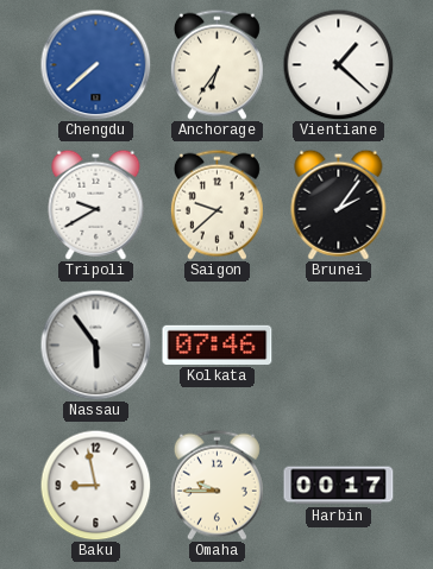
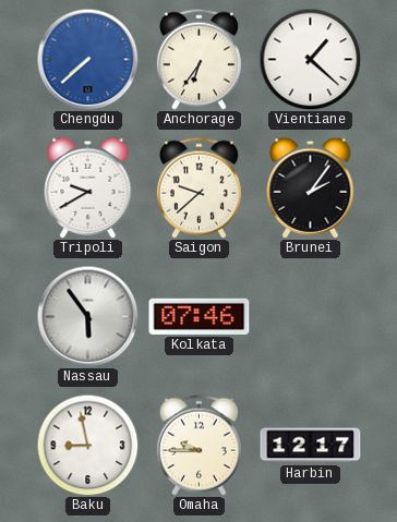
Harbin: 00:17 -> 12:17 (311, 446)
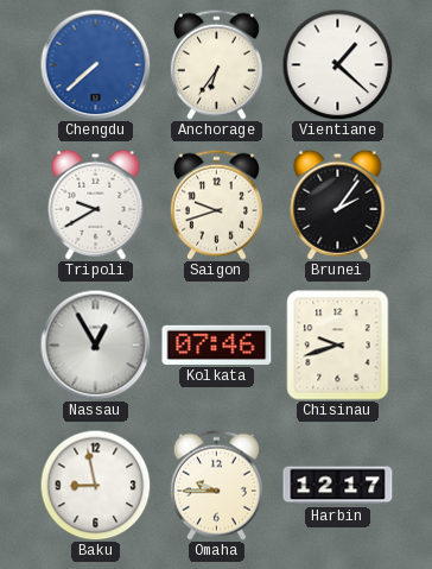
Saigon: 9:38 -> 9:42 (216, 204)
Nassau: 5:54 -> 12:55 (95, 344)
Chisinau: none -> 9:42 (338, 346)
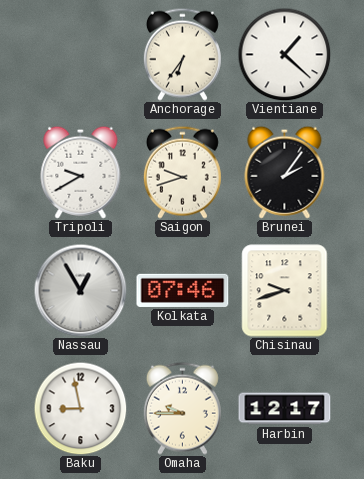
Chengdu: 7:38 -> none (95, 64)
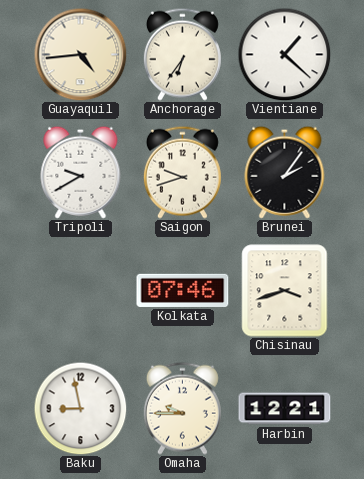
Guayaquil: none -> 4:44 (80, 54)
Nassau: 12:55 -> none (80, 290)
Chisinau: 9:42 -> 3:42 (285, 291)
Harbin: 12:17 -> 12:21 (285, 409)
